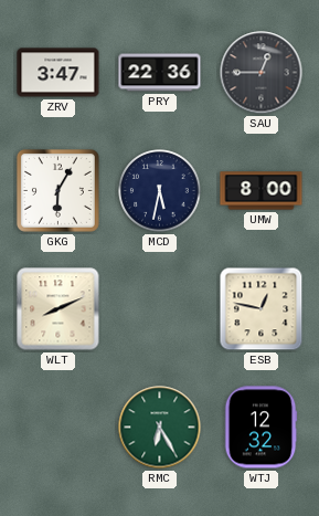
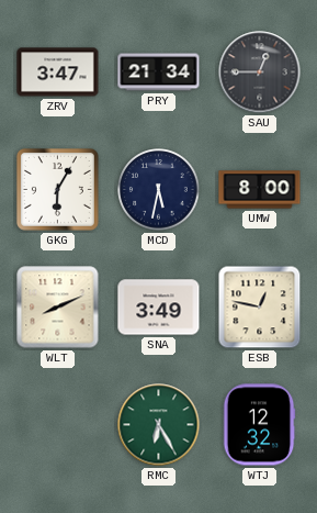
PRY: 22:36 -> 21:34 (159, 73)
SNA: none -> 3:49 (159, 308)
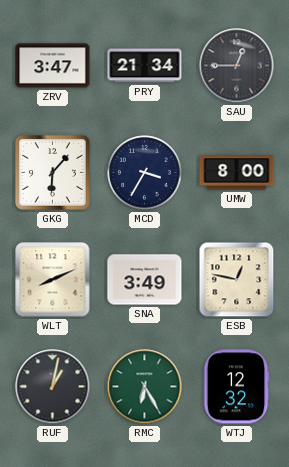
GKG: 6:05 -> 6:07 (52, 172)
MCD: 5:32 -> 3:35 (145, 173)
RUF: none -> 1:02 (53, 387)
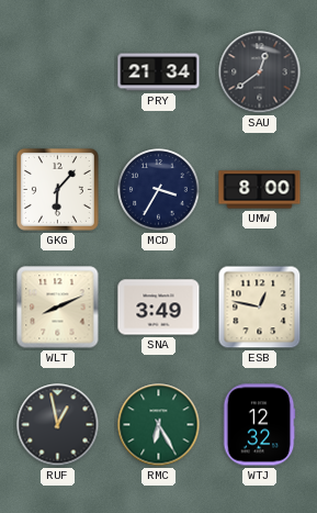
ZRV: 3:47 -> none (53, 66)
SAU: 12:45 -> 12:39 (260, 73)
RUF: 1:02 -> 12:58 (58, 425)
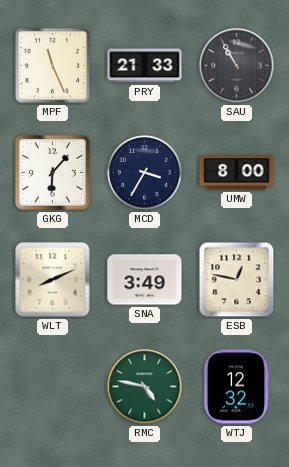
MPF: none -> 11:26 (53, 66)
PRY: 21:34 -> 21:33 (145, 66)
SAU: 12:39 -> 10:55 (237, 66)
RUF: 12:58 -> none (58, 425)
RMC: 6:25 -> 4:47 (145, 387)
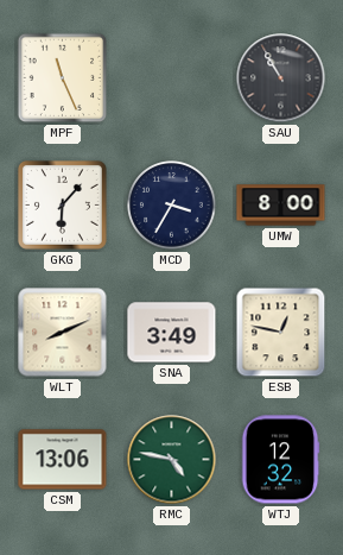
PRY: 21:33 -> none (145, 66)
CSM: none -> 13:06 (63, 460)
